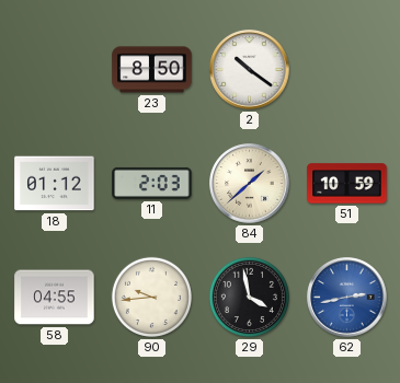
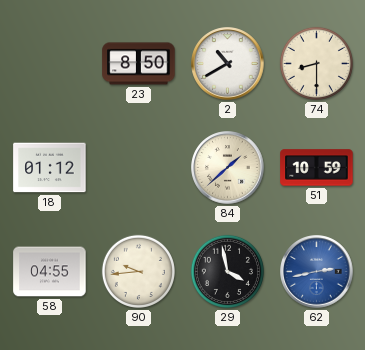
2: 10:21 -> 10:40 (228, 64)
74: none -> 8:30 (316, 63)
11: 2:03 -> none (152, 183)
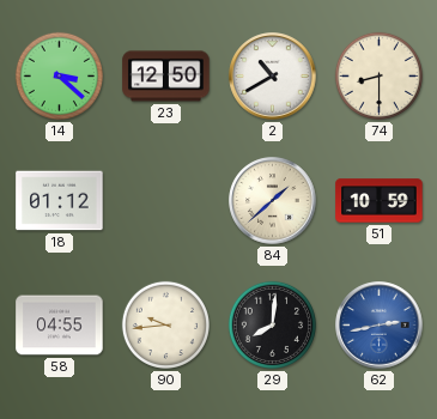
14: none -> 3:22 (59, 75)
23: 8:50 -> 12:50 (166, 77)
29: 3:58 -> 8:01 (272, 324)
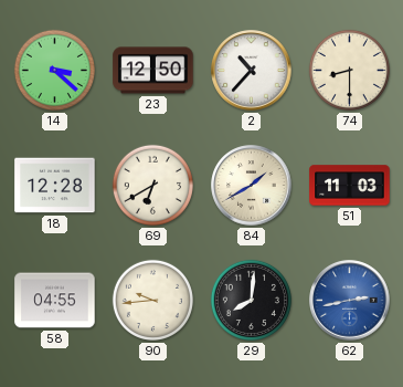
2: 10:40 -> 10:37 (252, 71)
18: 01:12 -> 12:28 (55, 186)
69: none -> 6:40 (152, 185)
84: 1:38 -> 1:40 (252, 186)
51: 10:59 -> 11:03 (350, 186)
